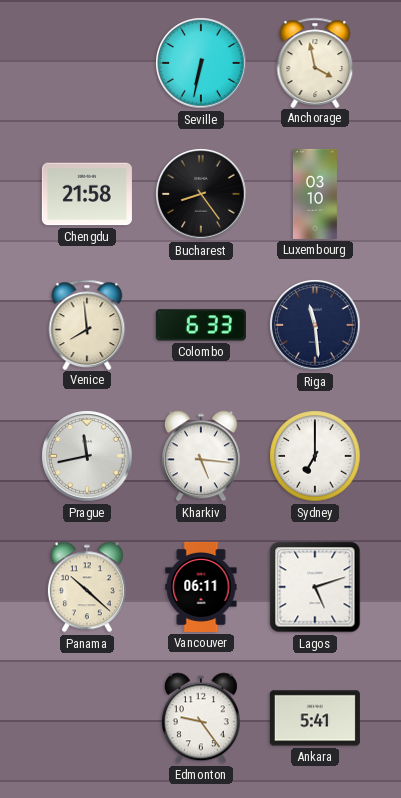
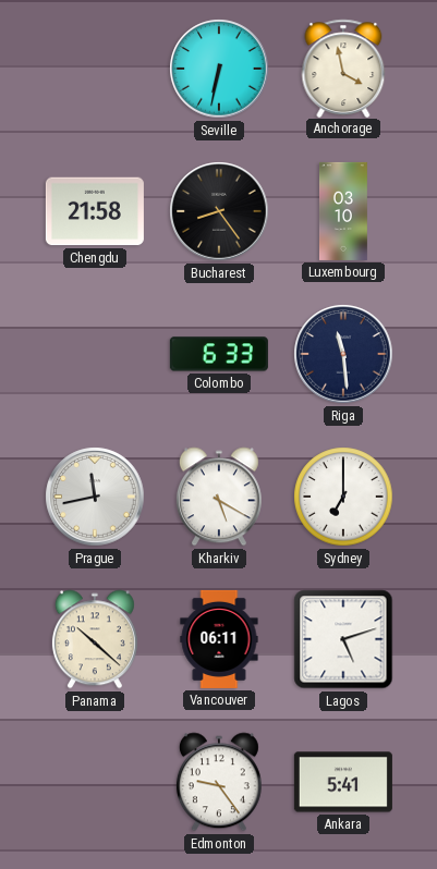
Venice: 7:59 -> none (87, 324)
Kharkiv: 5:16 -> 5:20 (219, 497)
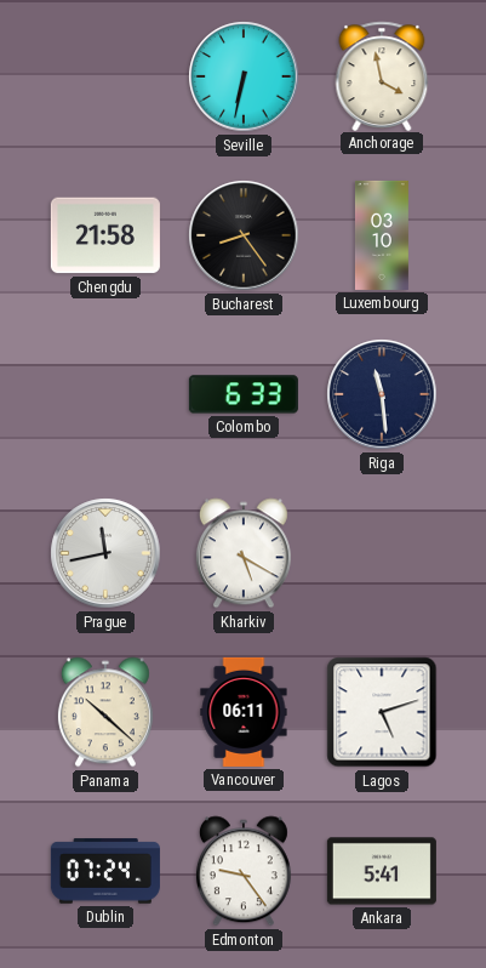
Sydney: 7:00 -> none (343, 497)
Dublin: none -> 07:24 (105, 871)
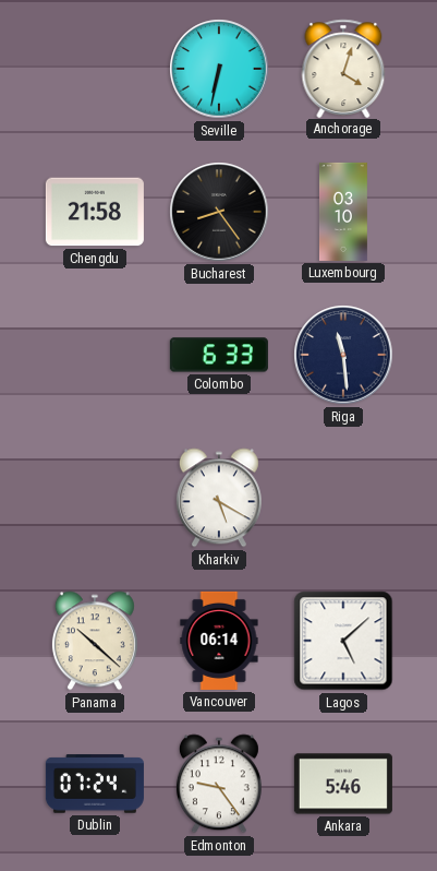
Anchorage: 3:58 -> 4:03 (343, 68)
Prague: 11:43 -> none (105, 553)
Vancouver: 06:11 -> 06:14 (219, 641)
Lagos: 5:12 -> 5:08 (343, 641)
Ankara: 5:41 -> 5:46 (343, 784)
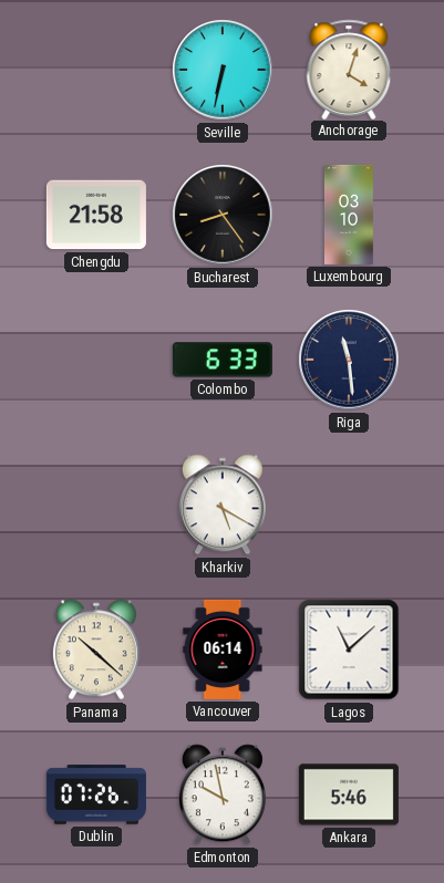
Lagos: 5:08 -> 11:08 (349, 650)
Dublin: 07:24 -> 07:26 (96, 794)
Edmonton: 9:24 -> 9:58 (223, 794)
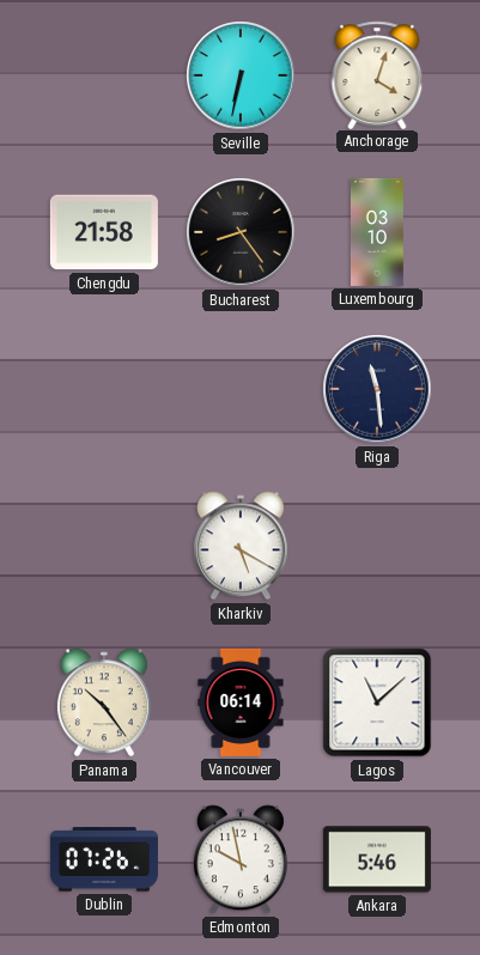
Colombo: 6:33 -> none (223, 360)
Panama: 10:22 -> 10:24 (104, 702)
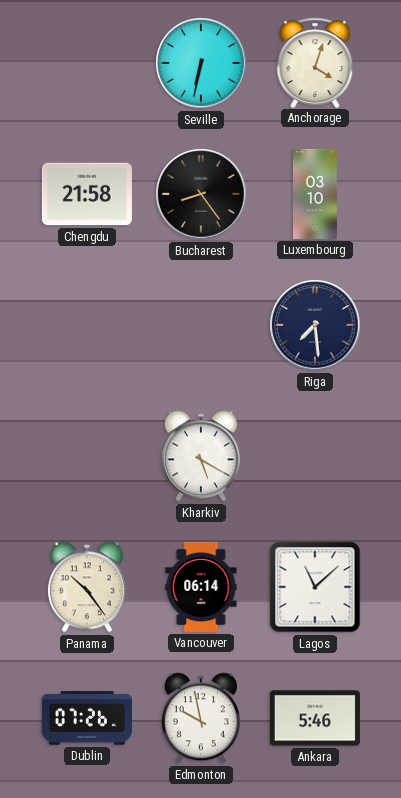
Riga: 11:29 -> 7:29 (315, 325)
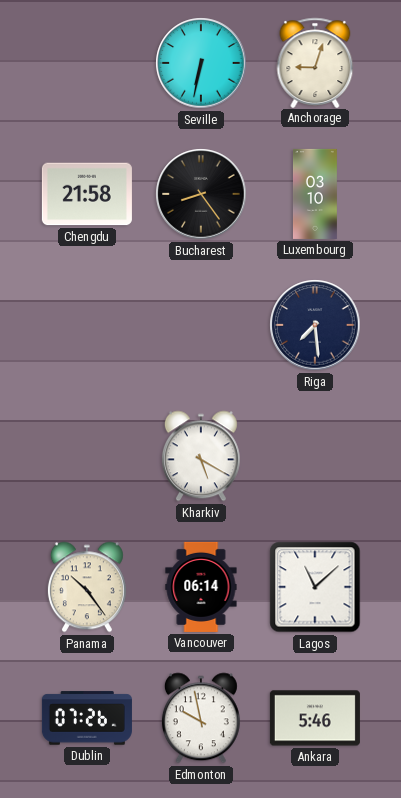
Anchorage: 4:03 -> 9:03 (315, 62)
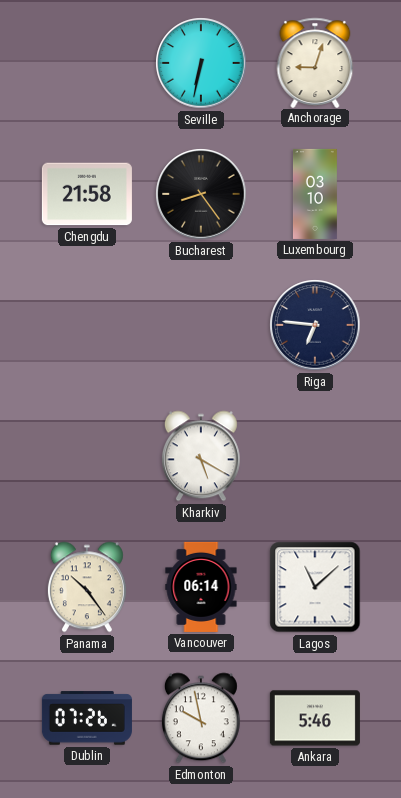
Riga: 7:29 -> 6:46 (315, 325)
